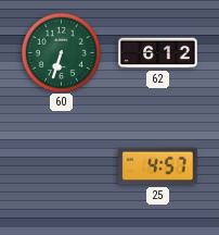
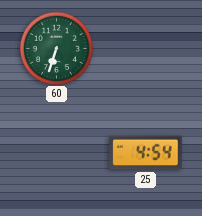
62: 6:12 -> none (158, 53)
25: 4:57 -> 4:54 (146, 153)
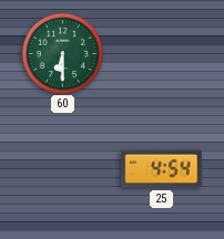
60: 6:33 -> 6:30 (62, 53)
